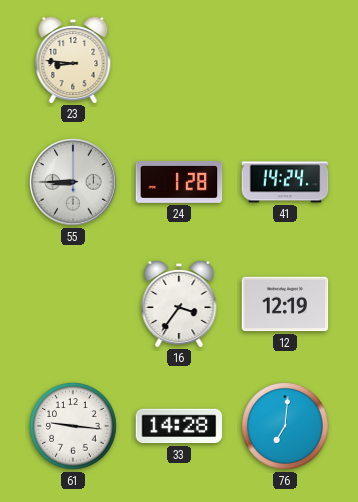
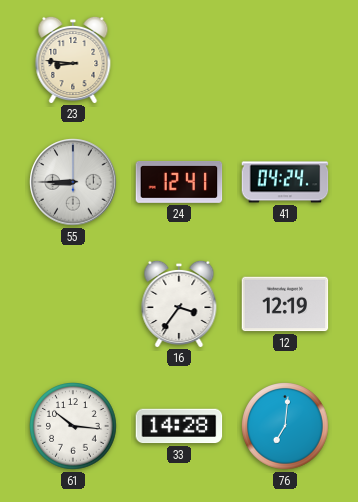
24: 1:28 -> 12:41 (179, 183)
41: 14:24 -> 04:24 (285, 182)
61: 9:16 -> 10:16 (73, 426)
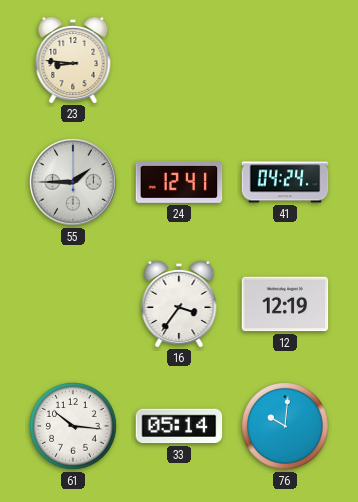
55: 8:45 -> 1:45 (73, 182)
33: 14:28 -> 05:14 (179, 426)
76: 7:01 -> 10:01 (285, 426)
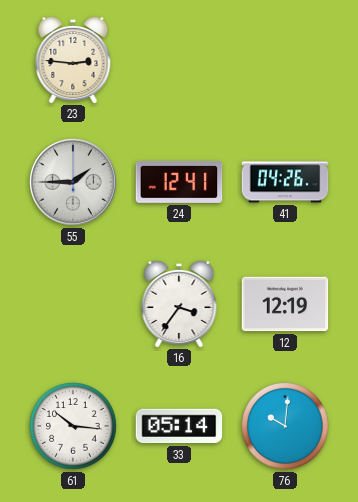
23: 8:46 -> 2:46 (73, 59)
41: 04:24 -> 04:26 (285, 182)
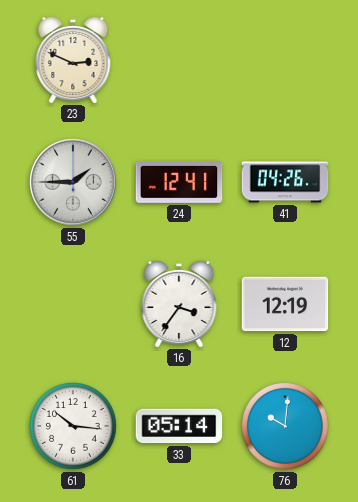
23: 2:46 -> 2:49 (73, 59)
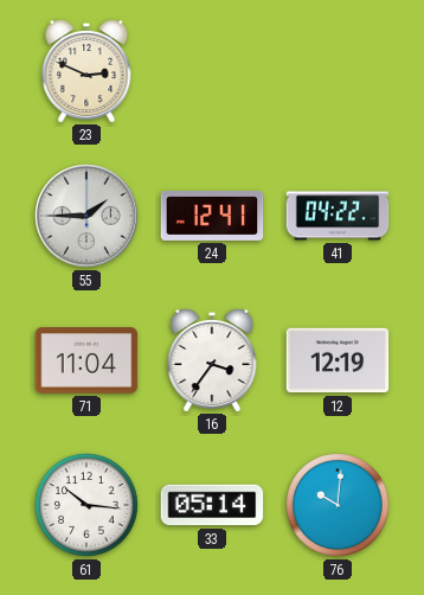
41: 04:26 -> 04:22 (338, 216)
71: none -> 11:04 (86, 360)
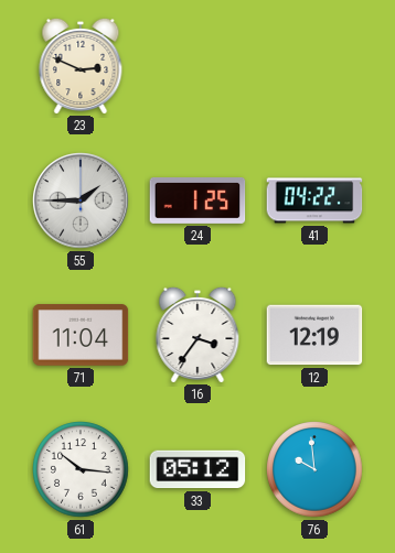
24: 12:41 -> 1:25 (197, 202)
33: 05:14 -> 05:12 (197, 469)
76: 10:01 -> 9:59 (314, 469)
